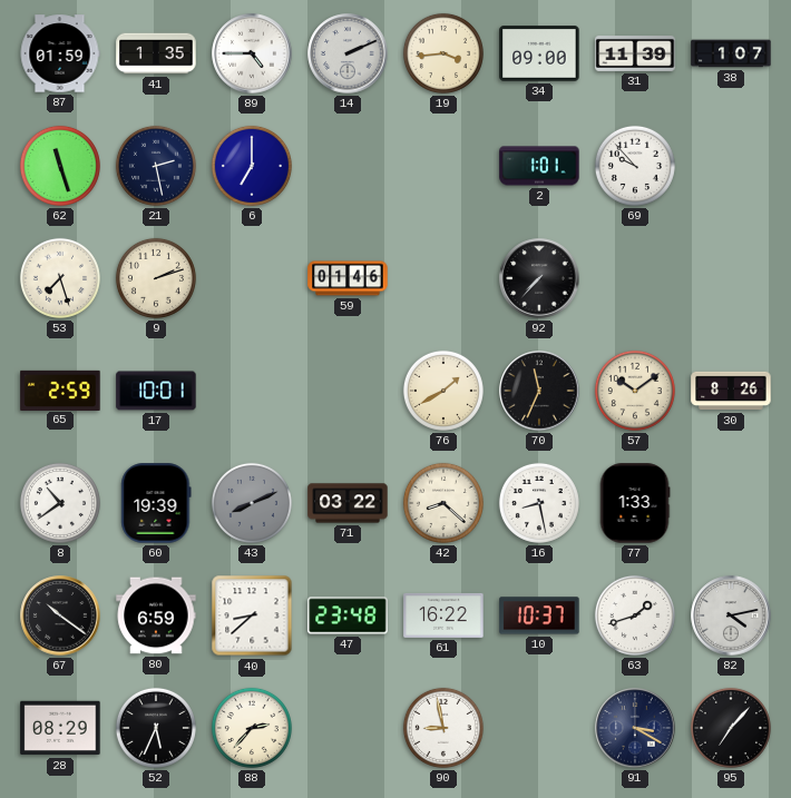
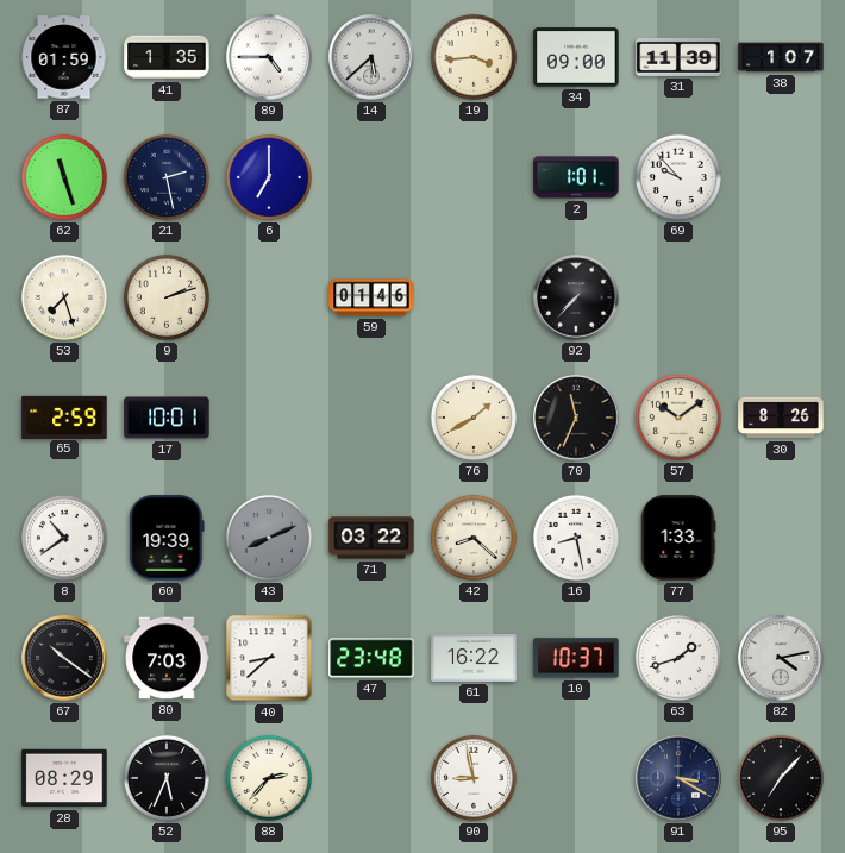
14: 2:11 -> 5:38 (371, 57)
80: 6:59 -> 7:03 (167, 658)
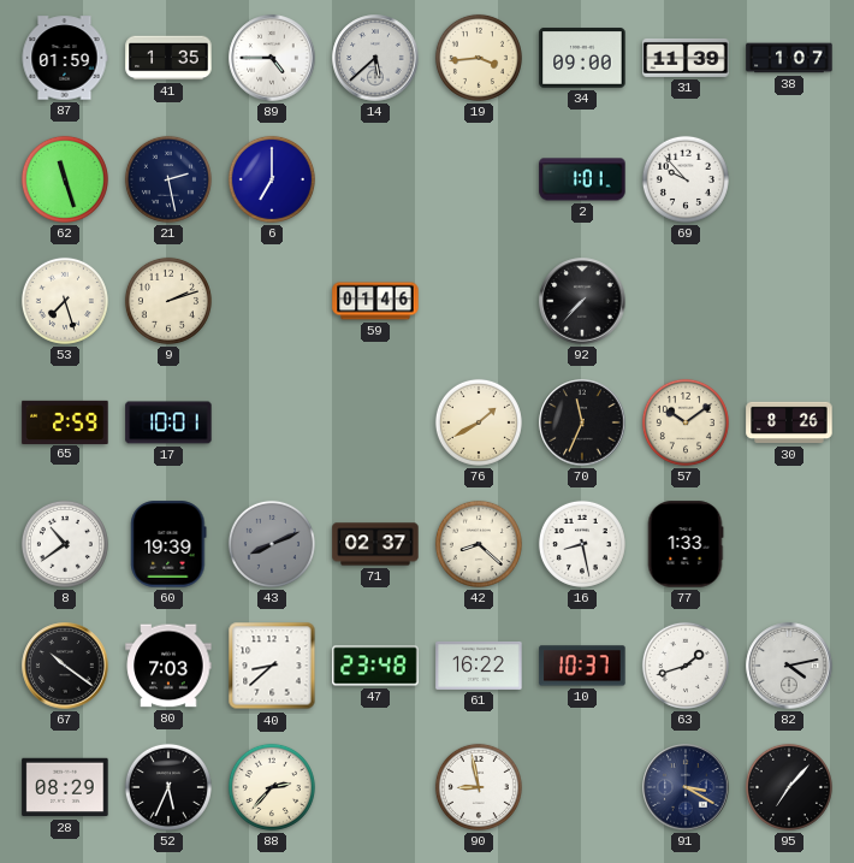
71: 03:22 -> 02:37 (375, 544)
